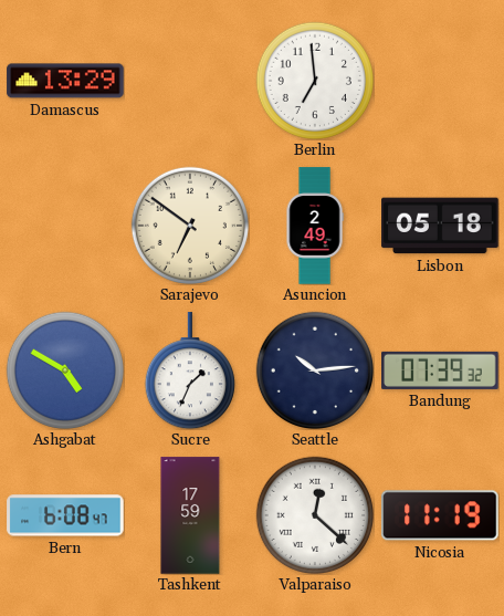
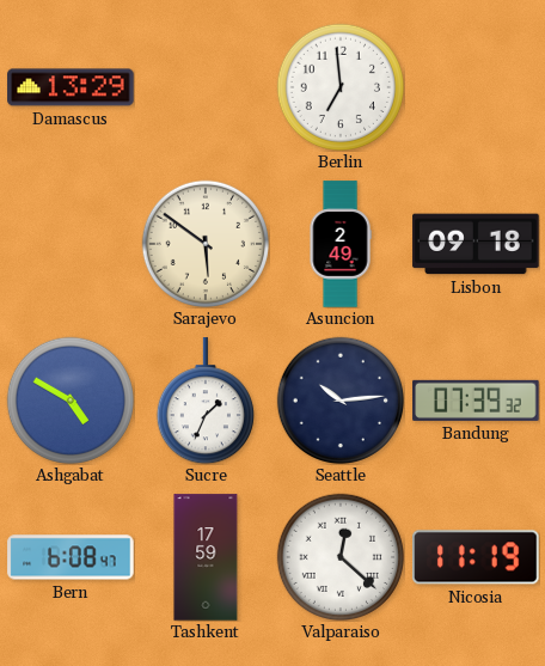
Sarajevo: 6:51 -> 5:51 (204, 243)
Lisbon: 05:18 -> 09:18 (476, 244)
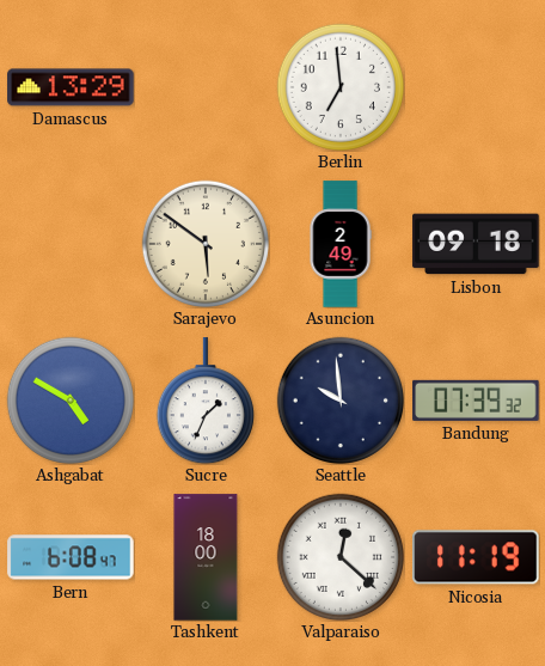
Seattle: 10:14 -> 9:59 (339, 399)
Tashkent: 17:59 -> 18:00 (206, 557)
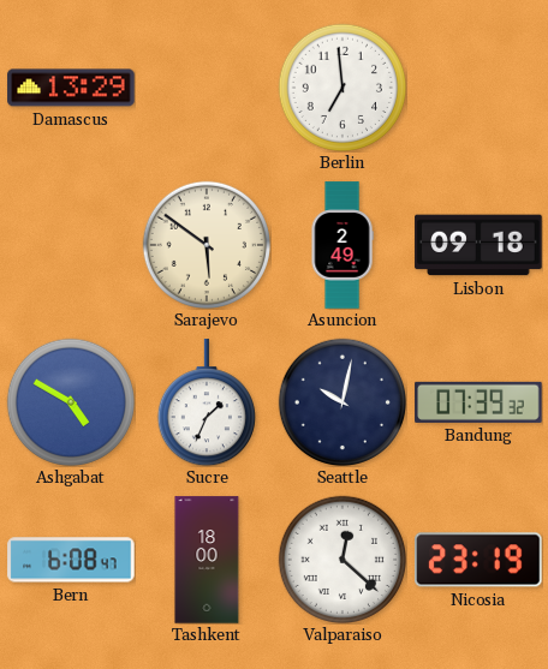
Seattle: 9:59 -> 10:02 (341, 401)
Nicosia: 11:19 -> 23:19 (478, 560)
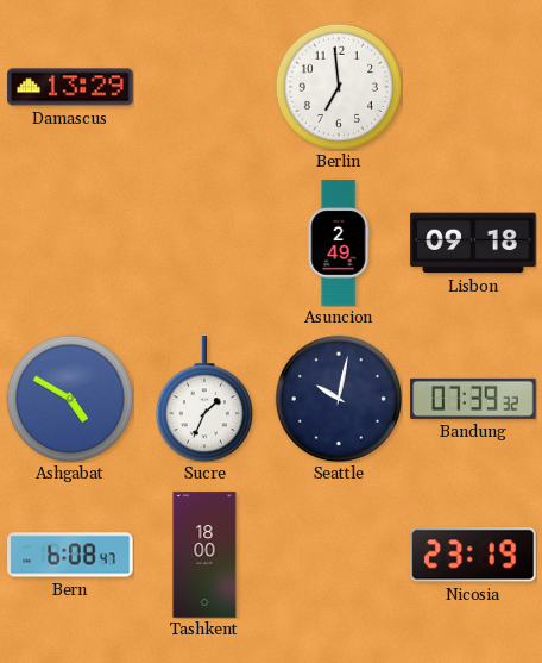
Sarajevo: 5:51 -> none (205, 244)
Valparaiso: 12:22 -> none (341, 559)
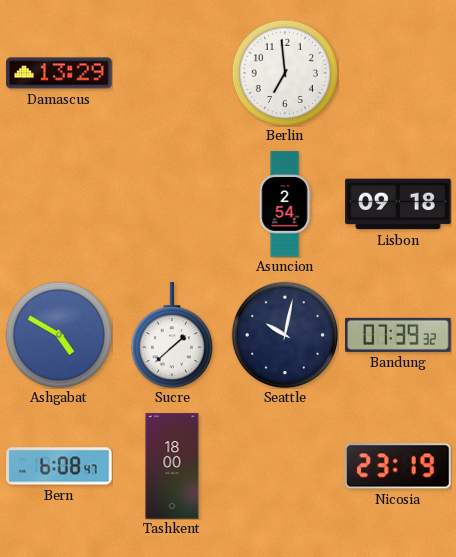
Asuncion: 2:49 -> 2:54 (285, 204)
Sucre: 1:34 -> 1:38 (172, 335)
